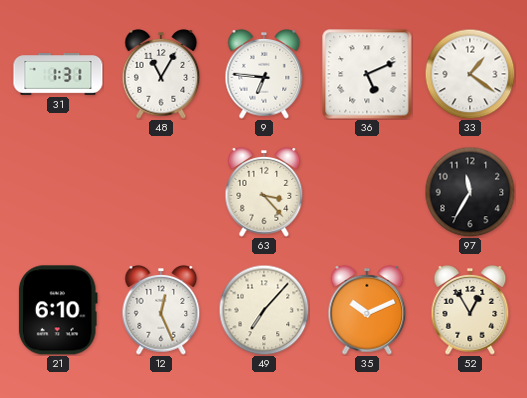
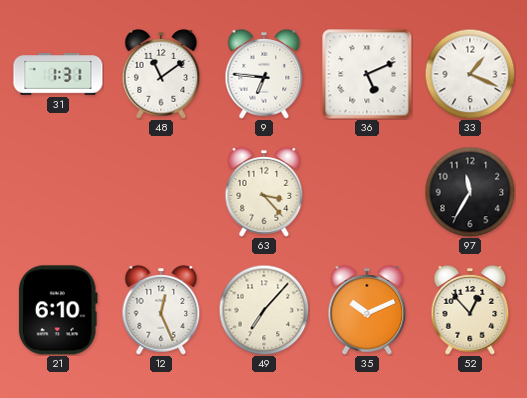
48: 11:05 -> 11:09 (161, 75)
33: 1:21 -> 1:19 (470, 74)
52: 12:55 -> 12:53 (470, 311)
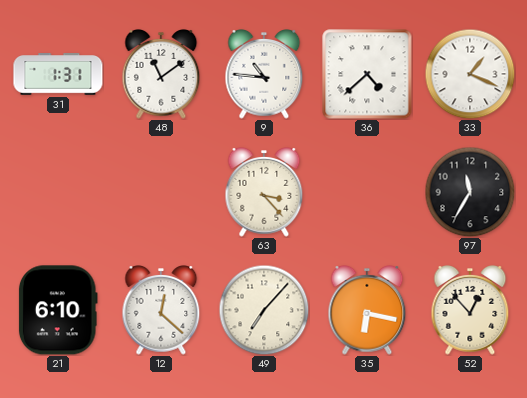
9: 6:46 -> 10:46 (264, 75)
36: 5:11 -> 4:38 (367, 74)
12: 12:26 -> 12:22 (161, 311)
35: 10:11 -> 6:17 (367, 311)
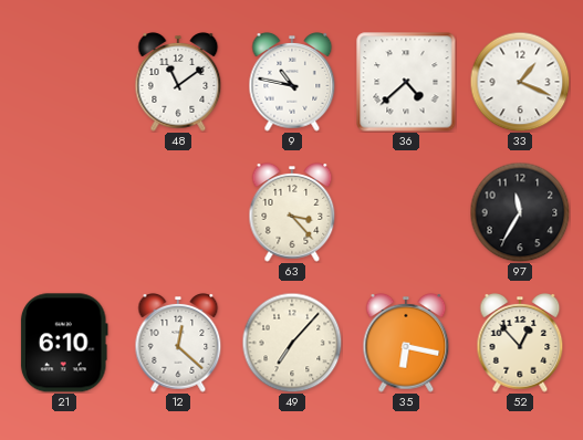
31: 1:31 -> none (58, 74)
9: 10:46 -> 10:47 (292, 83)
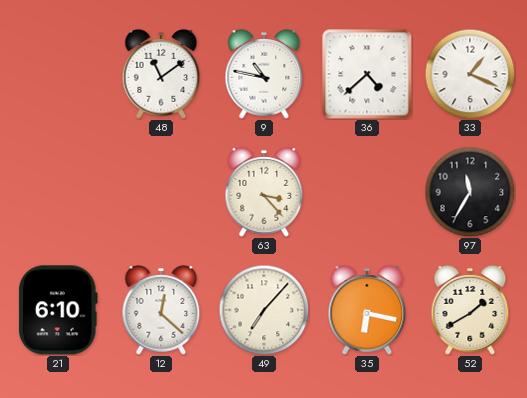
52: 12:53 -> 1:40 (470, 311)
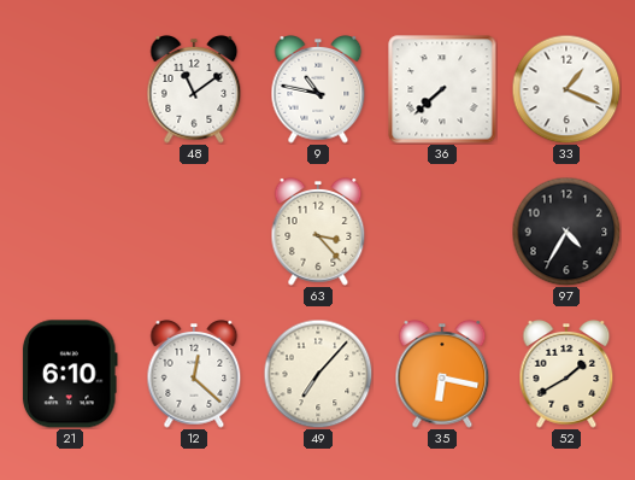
36: 4:38 -> 7:38 (442, 89)
97: 11:35 -> 4:35 (566, 232)
